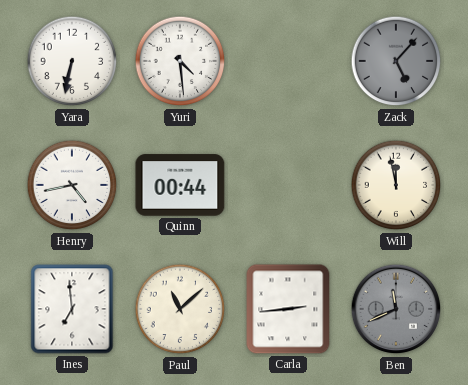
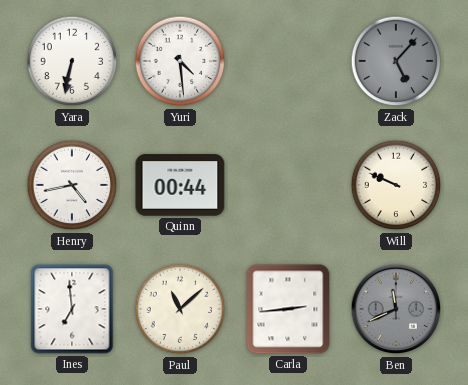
Will: 11:58 -> 9:49 (396, 185)
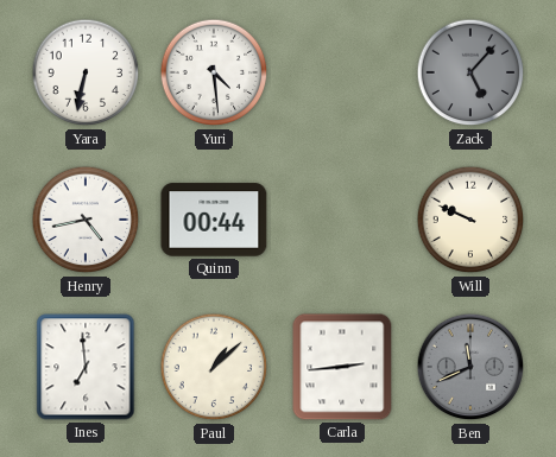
Paul: 11:08 -> 1:08 (214, 367)
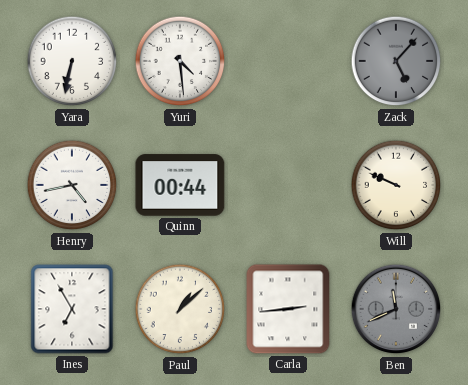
Ines: 6:59 -> 6:55 (72, 309)
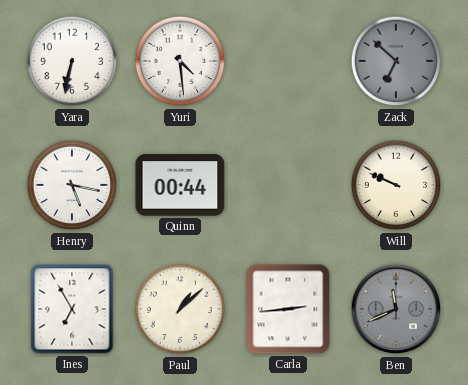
Zack: 5:07 -> 6:52 (396, 61)
Henry: 4:43 -> 5:17 (72, 185)
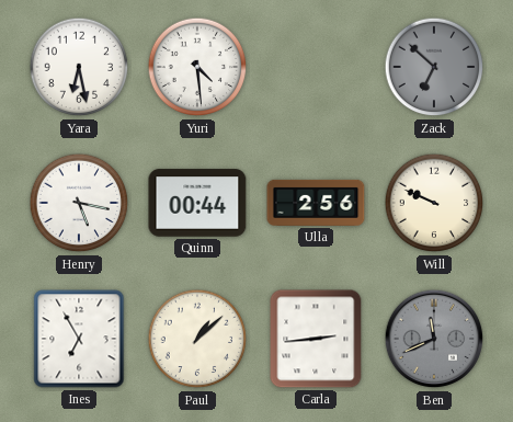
Yara: 6:32 -> 6:28 (79, 67)
Ulla: none -> 2:56 (316, 203)
